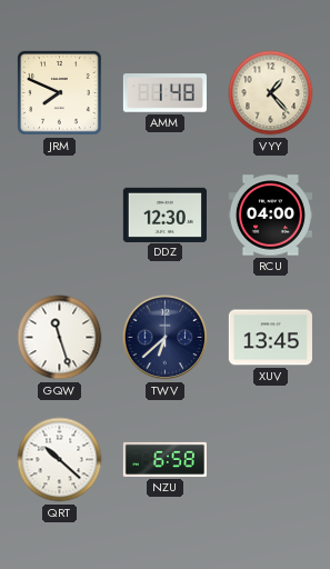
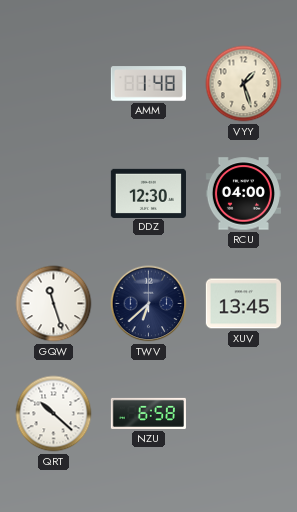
JRM: 7:49 -> none (60, 93)
VYY: 1:23 -> 1:27 (244, 84)
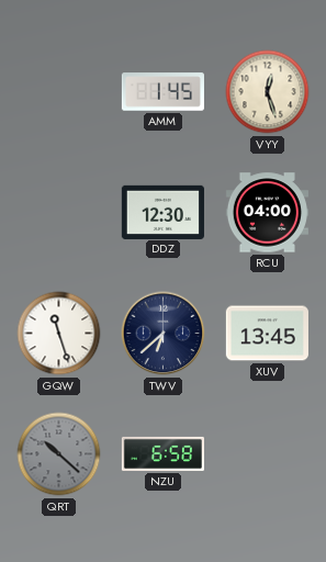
AMM: 1:48 -> 1:45 (162, 92)
VYY: 1:27 -> 12:27 (268, 92)
QRT dial: white -> grey (59, 454)
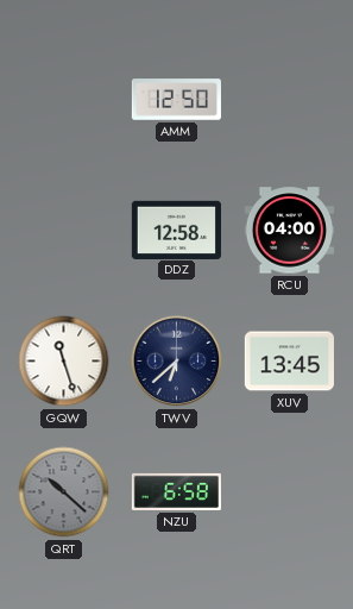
AMM: 1:45 -> 12:50 (176, 100)
VYY: 12:27 -> none (268, 92)
DDZ: 12:30 -> 12:58 (176, 230)
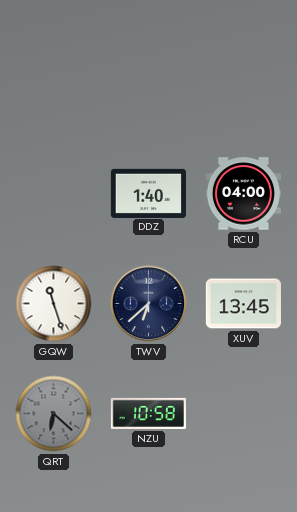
AMM: 12:50 -> none (176, 100)
DDZ: 12:58 -> 1:40 (148, 193)
QRT: 10:22 -> 6:22 (54, 414)
NZU: 6:58 -> 10:58 (148, 413)
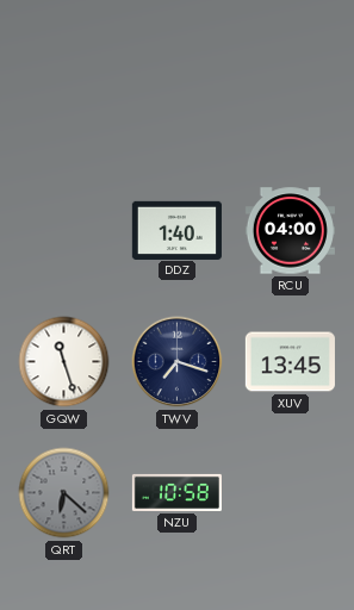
TWV: 6:38 -> 7:18 (178, 362)
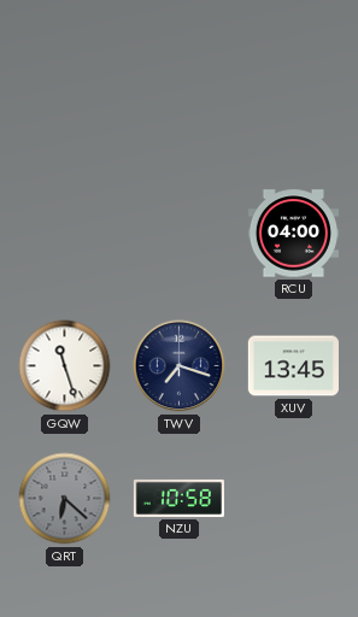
DDZ: 1:40 -> none (176, 230)
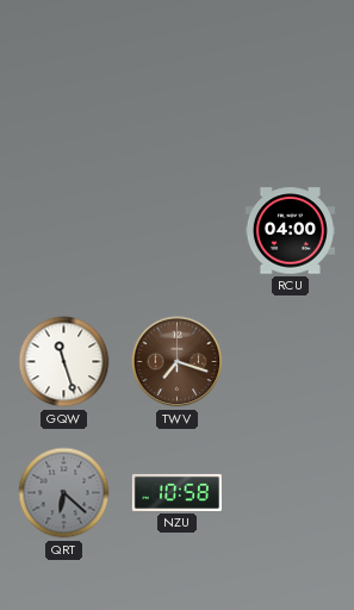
TWV dial: navy -> brown (178, 362)
XUV: 13:45 -> none (293, 366)
